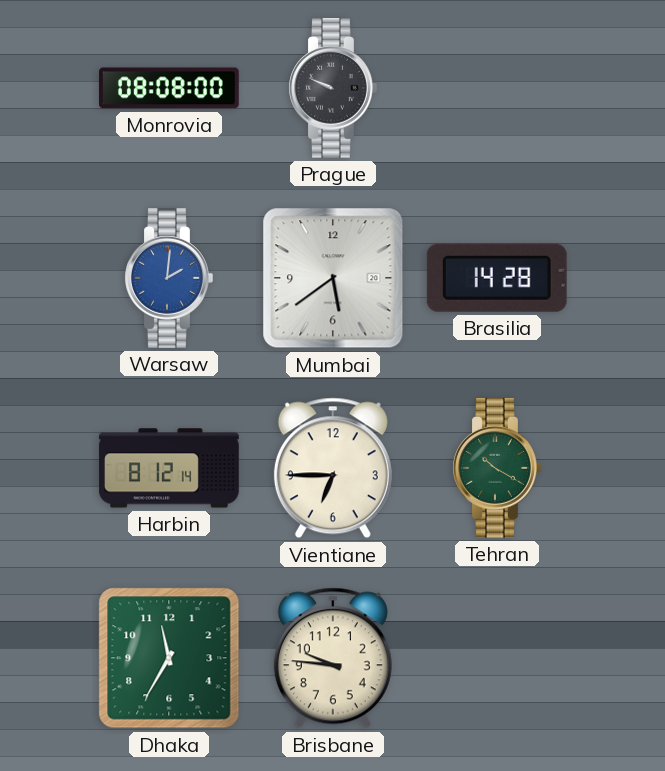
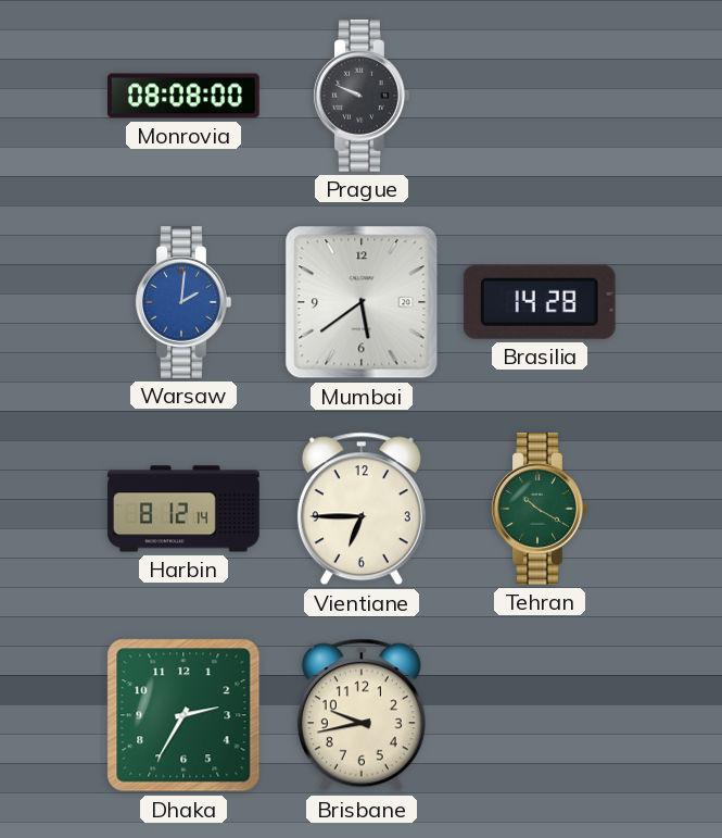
Dhaka: 11:35 -> 2:35 (183, 715)
Brisbane: 9:46 -> 9:43 (362, 715)
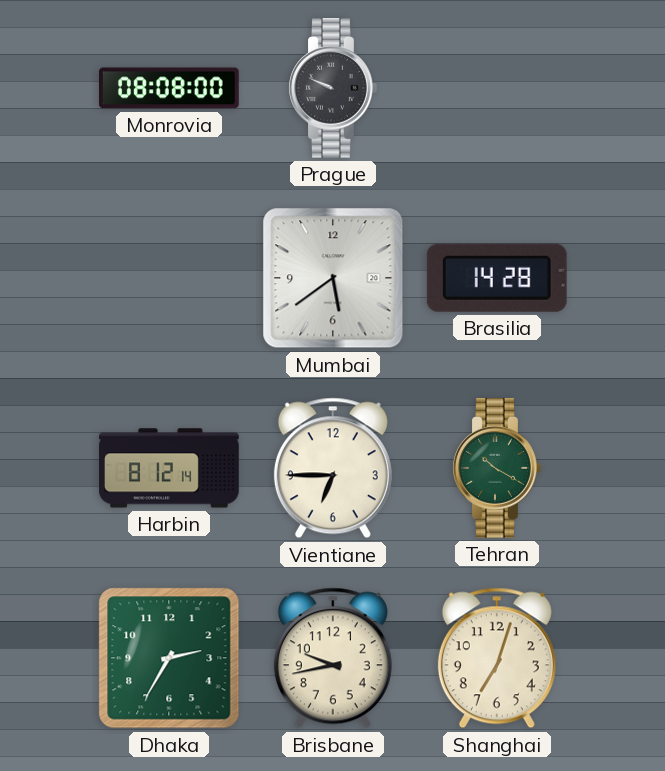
Warsaw: 2:01 -> none (183, 303)
Shanghai: none -> 7:03 (497, 658)
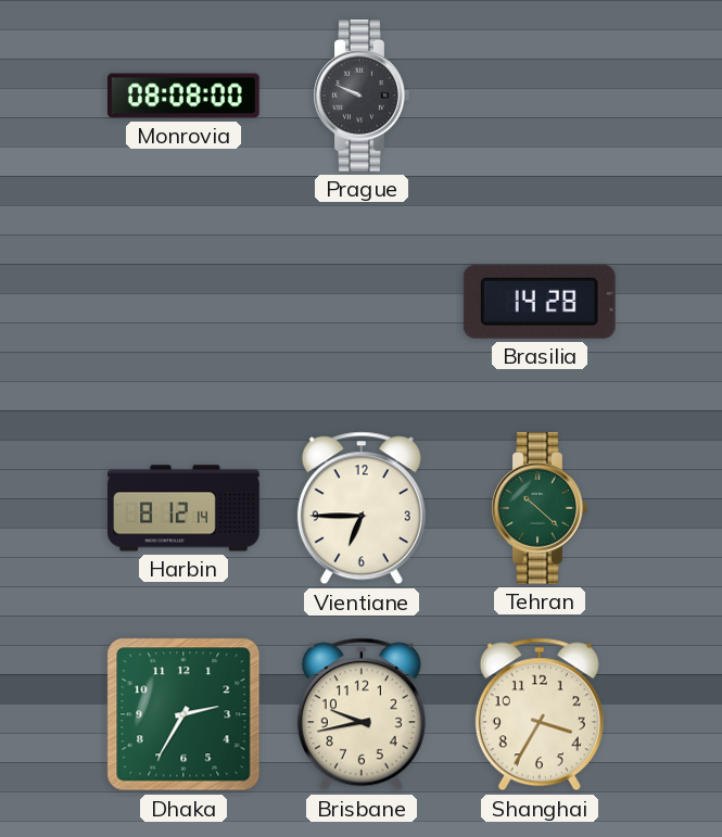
Mumbai: 5:39 -> none (333, 278)
Tehran: 10:20 -> 10:22 (540, 509)
Shanghai: 7:03 -> 3:35 (540, 714)
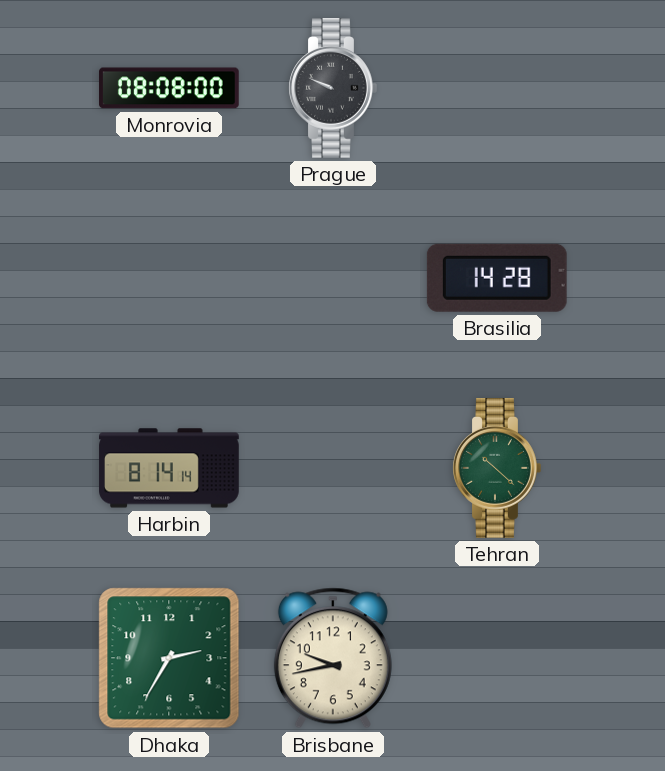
Harbin: 8:12 -> 8:14 (169, 468)
Vientiane: 6:45 -> none (362, 508)
Shanghai: 3:35 -> none (540, 714)
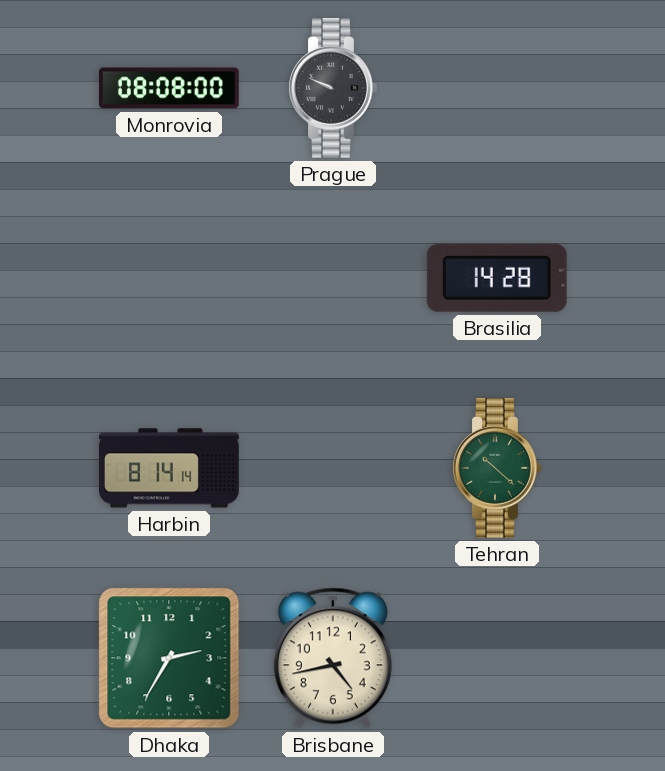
Brisbane: 9:43 -> 4:43 (333, 658)
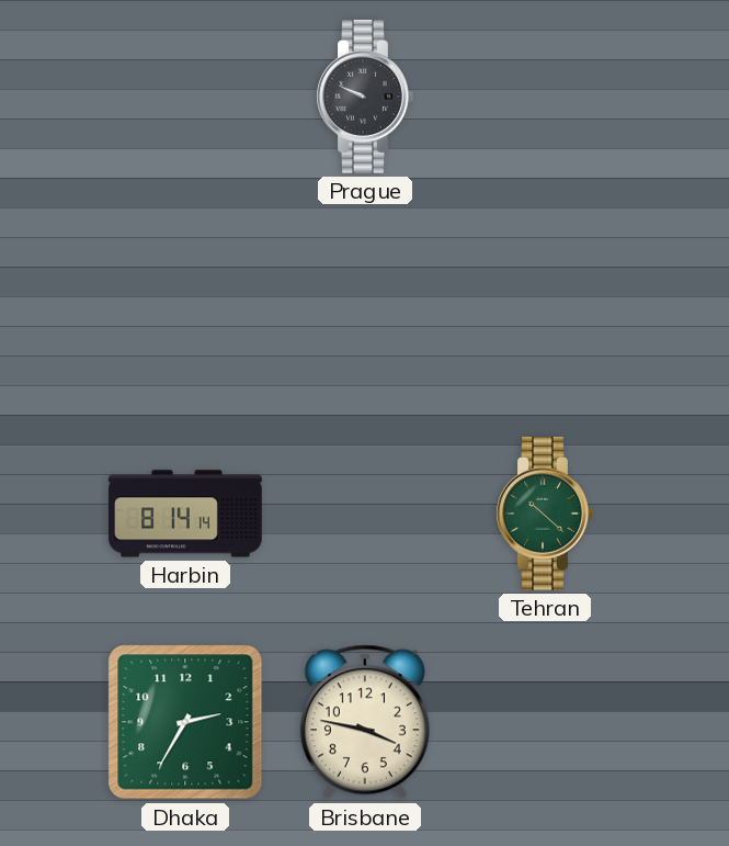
Monrovia: 08:08 -> none (170, 88)
Brasilia: 14:28 -> none (497, 278)
Brisbane: 4:43 -> 3:47 (365, 722)
